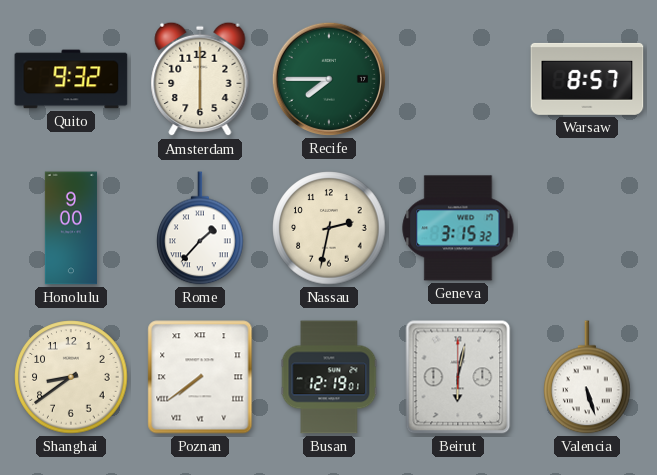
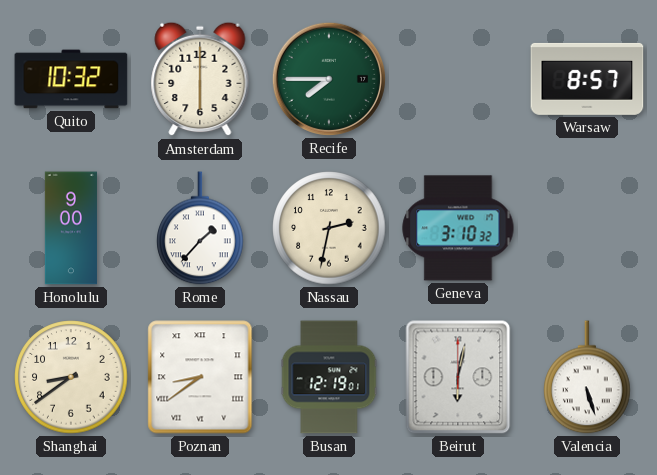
Quito: 9:32 -> 10:32 (71, 79)
Geneva: 3:15 -> 3:10 (458, 228)
Poznan: 7:39 -> 8:39 (200, 377)
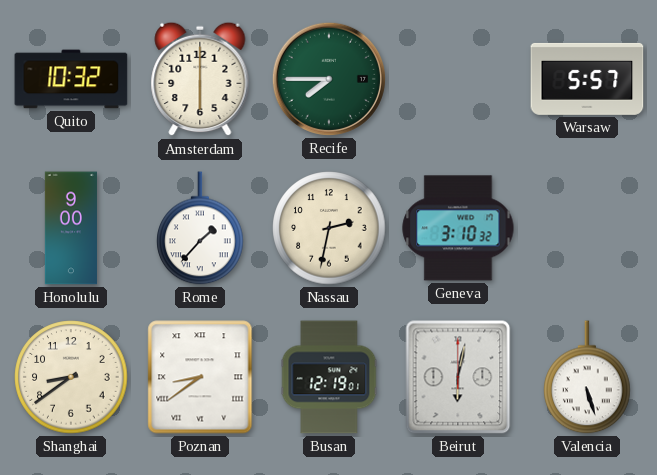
Warsaw: 8:57 -> 5:57 (587, 79)
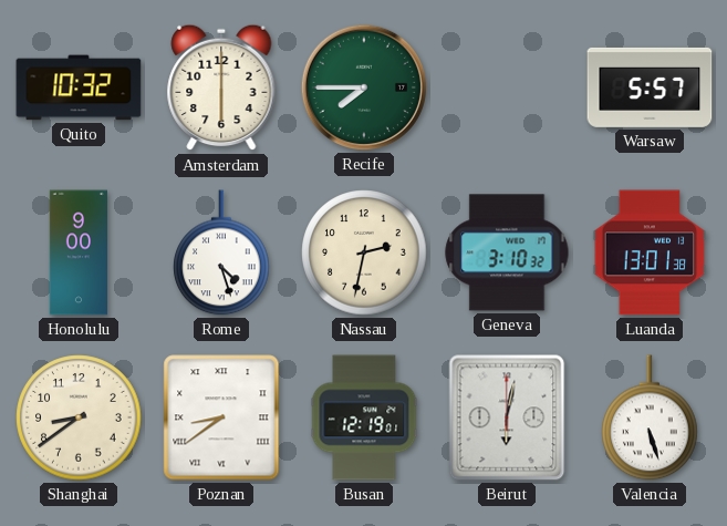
Rome: 1:37 -> 4:27 (221, 252)
Luanda: none -> 13:01 (650, 252)
